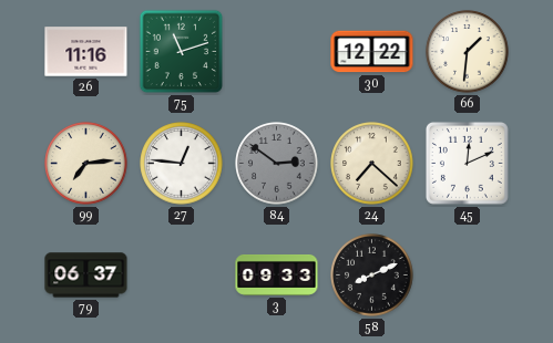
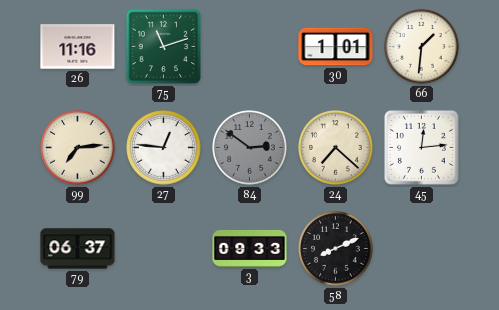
30: 12:22 -> 1:01 (336, 47)
45: 12:11 -> 12:14 (421, 147)
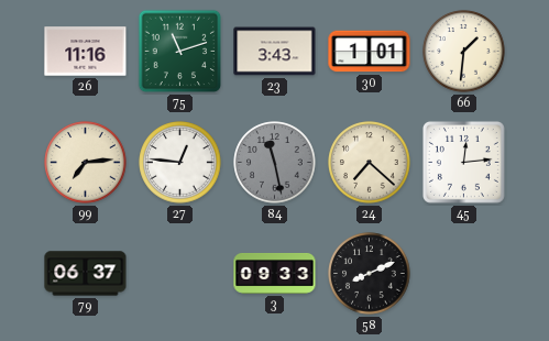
23: none -> 3:43 (275, 52)
84: 2:51 -> 11:28 (275, 163)
